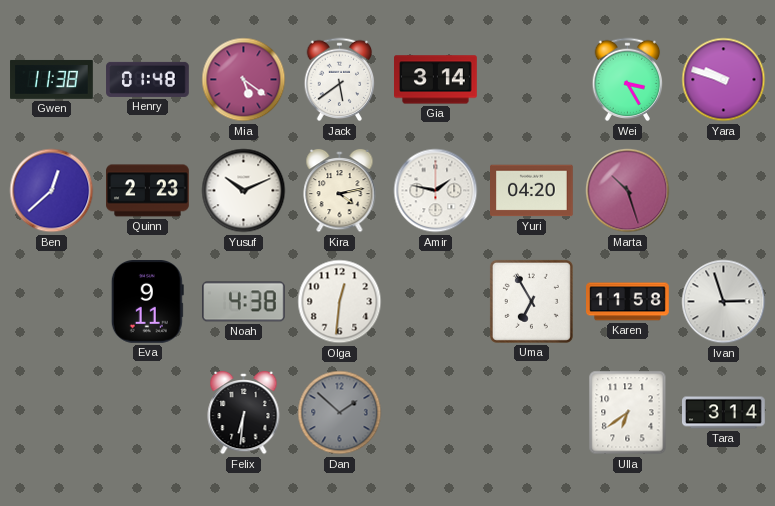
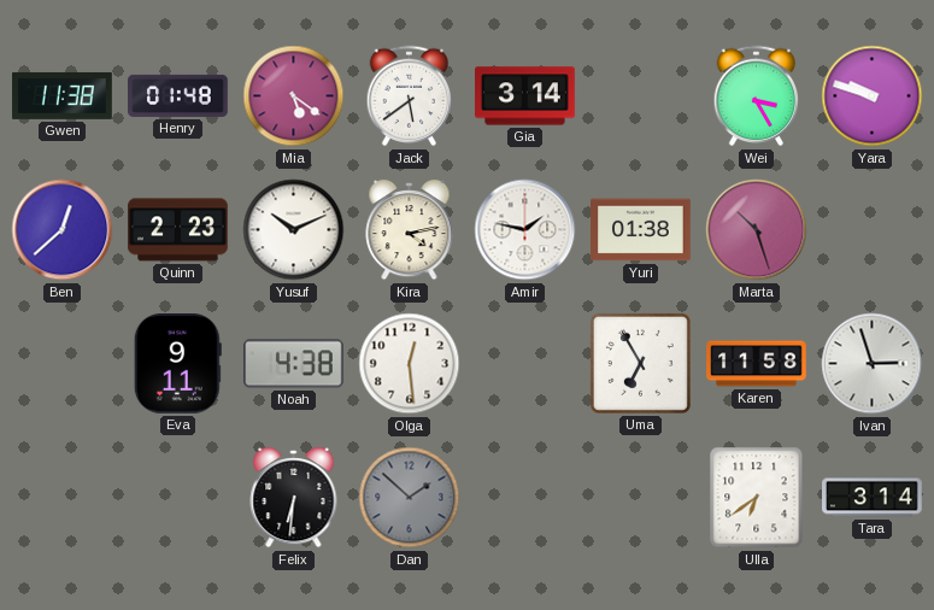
Yuri: 04:20 -> 01:38 (641, 230)
Olga: 12:31 -> 12:29 (410, 364)
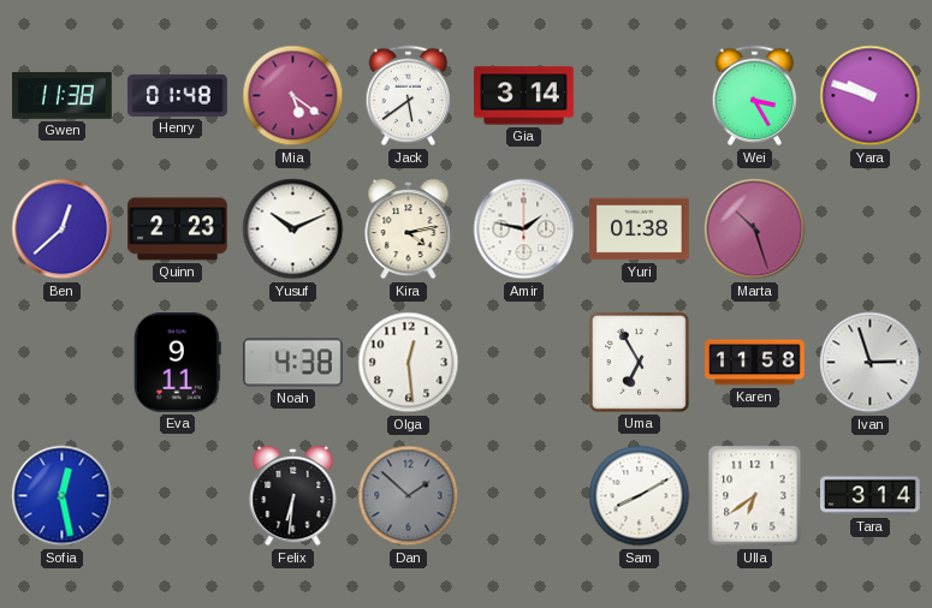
Sofia: none -> 12:28 (63, 496)
Sam: none -> 8:10 (640, 496)
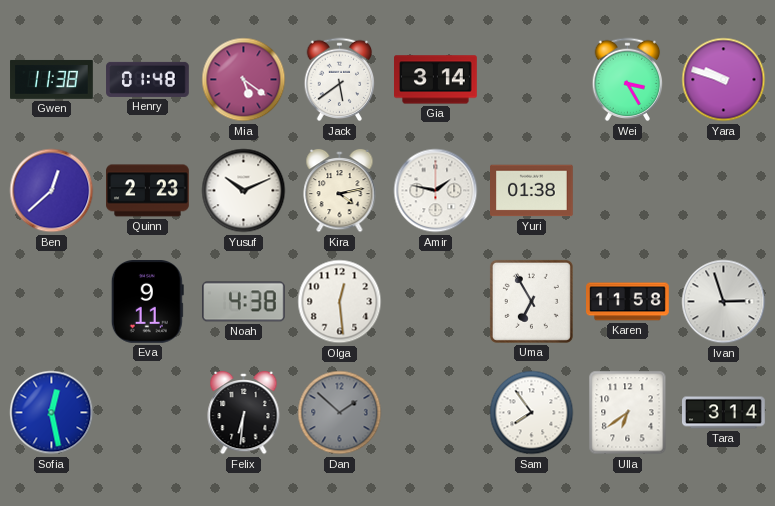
Marta: 10:27 -> none (755, 230)
Sam: 8:10 -> 7:54 (532, 413)
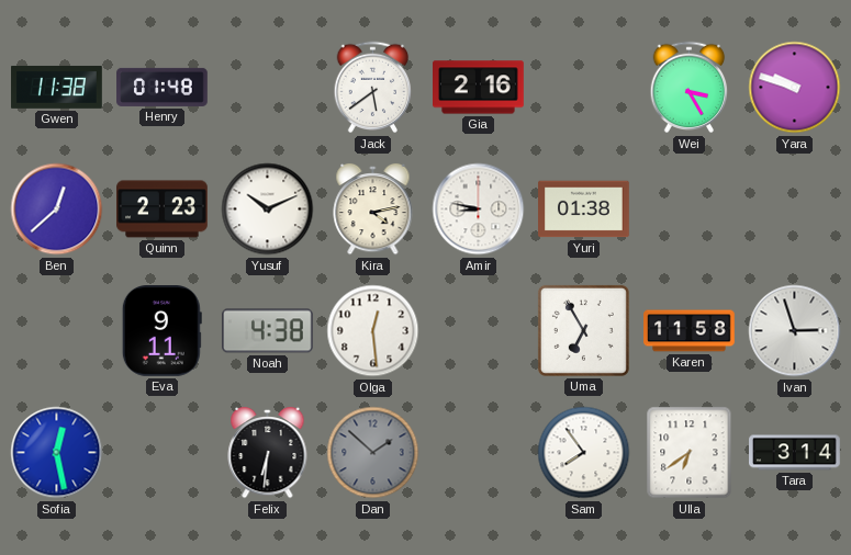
Mia: 5:21 -> none (244, 80)
Gia: 3:14 -> 2:16 (479, 88)
Amir: 1:47 -> 8:47 (479, 209)
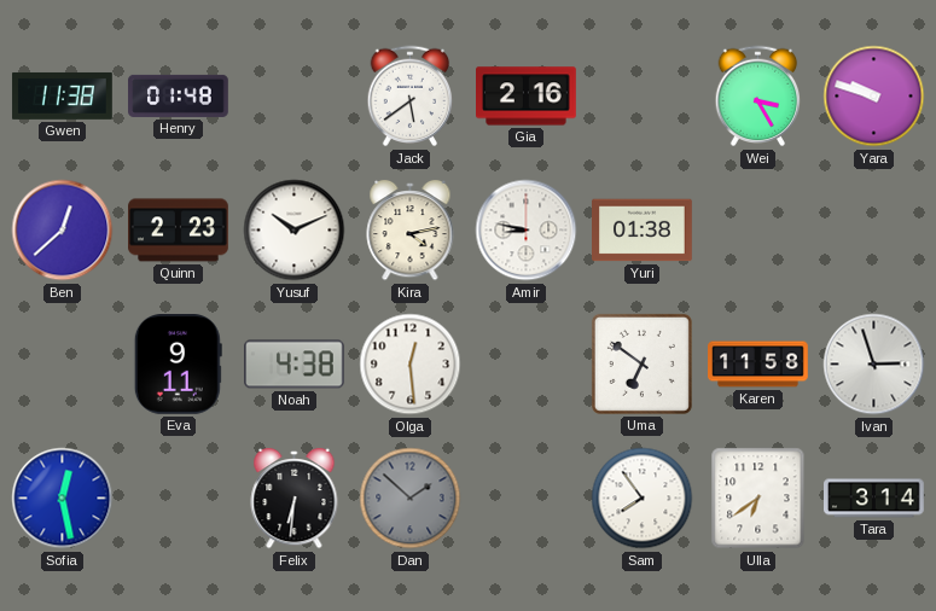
Uma: 6:55 -> 6:51 (641, 363)
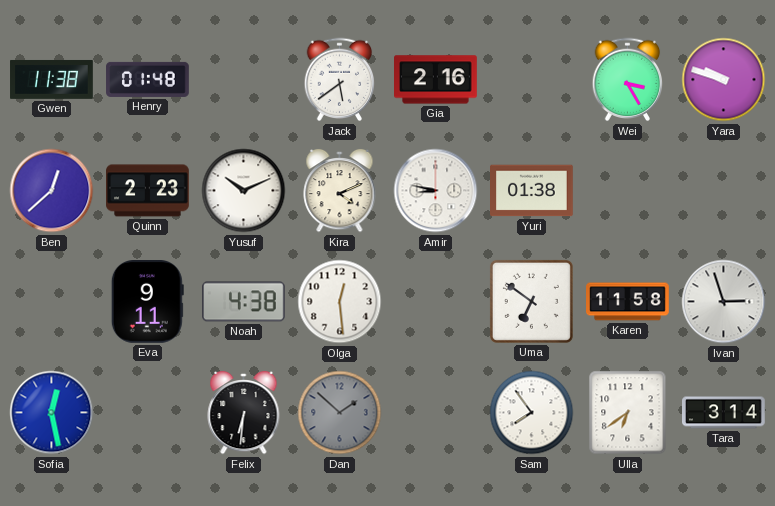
Kira: 4:13 -> 4:11 (340, 191)
